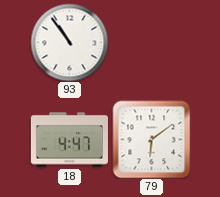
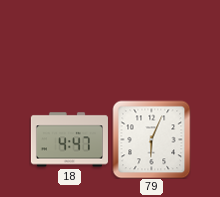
93: 10:54 -> none (69, 42)
79: 6:09 -> 6:04 (151, 139)
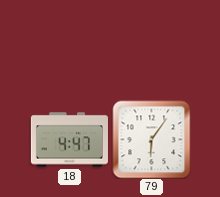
79: 6:04 -> 6:06 (151, 139)
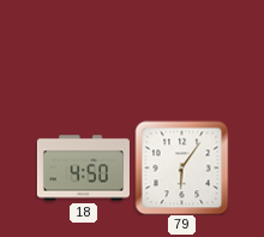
18: 4:47 -> 4:50 (83, 168)
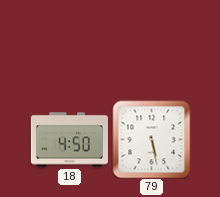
79: 6:06 -> 5:28 (151, 139)
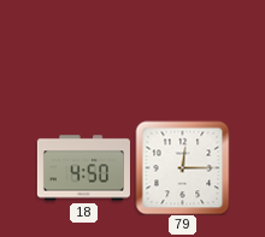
79: 5:28 -> 12:15 (182, 167)
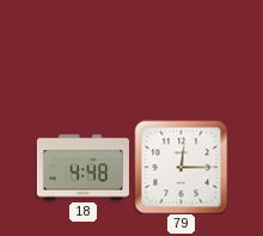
18: 4:50 -> 4:48 (82, 168)
